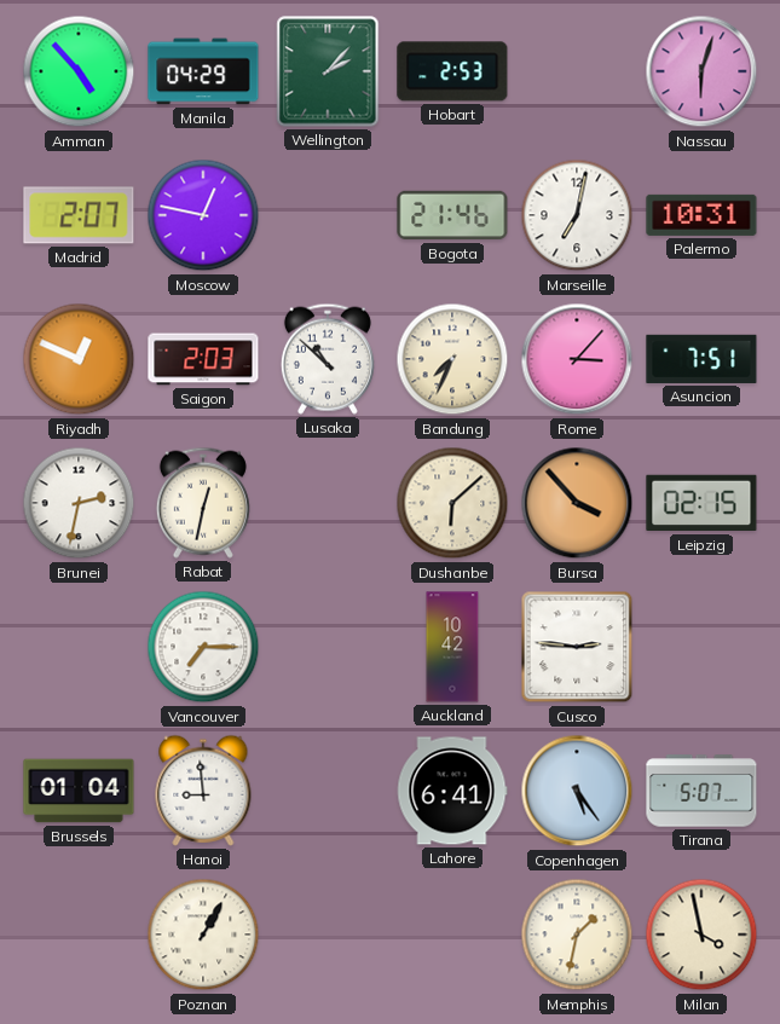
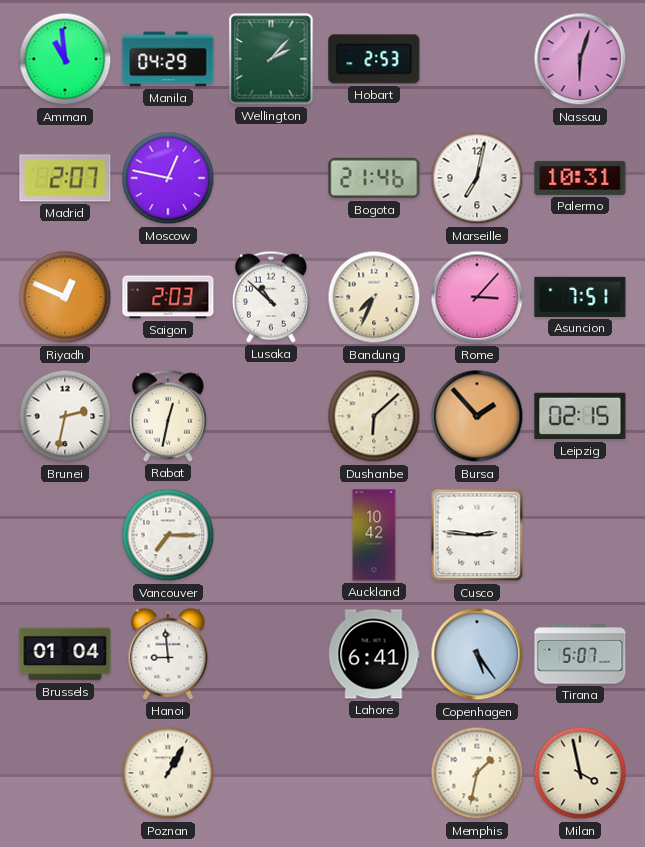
Amman: 4:53 -> 10:59 (65, 59)
Bursa: 3:53 -> 1:53 (477, 416)
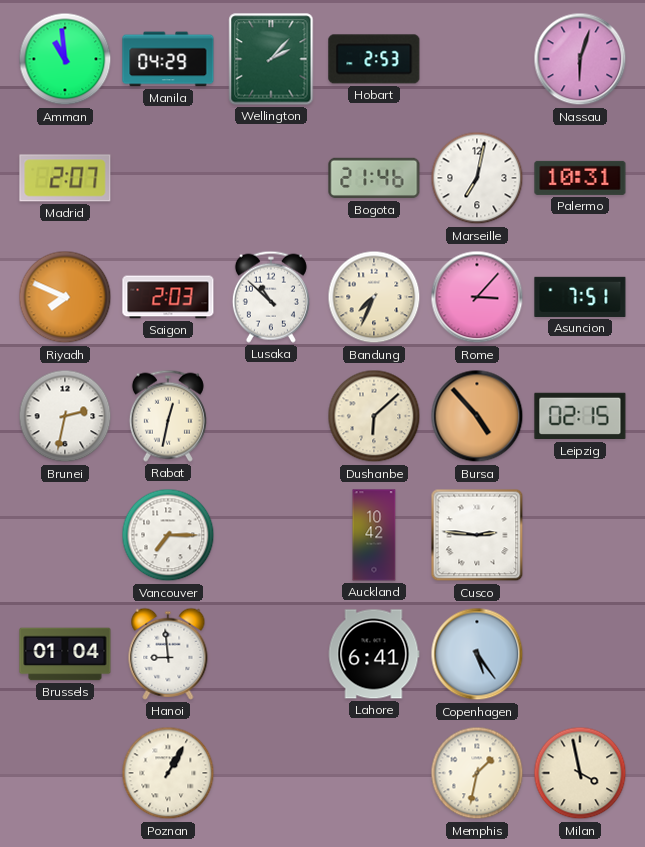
Moscow: 12:47 -> none (168, 178)
Riyadh: 12:49 -> 7:49 (65, 297)
Bursa: 1:53 -> 4:53 (477, 416)
Tirana: 5:07 -> none (580, 654)
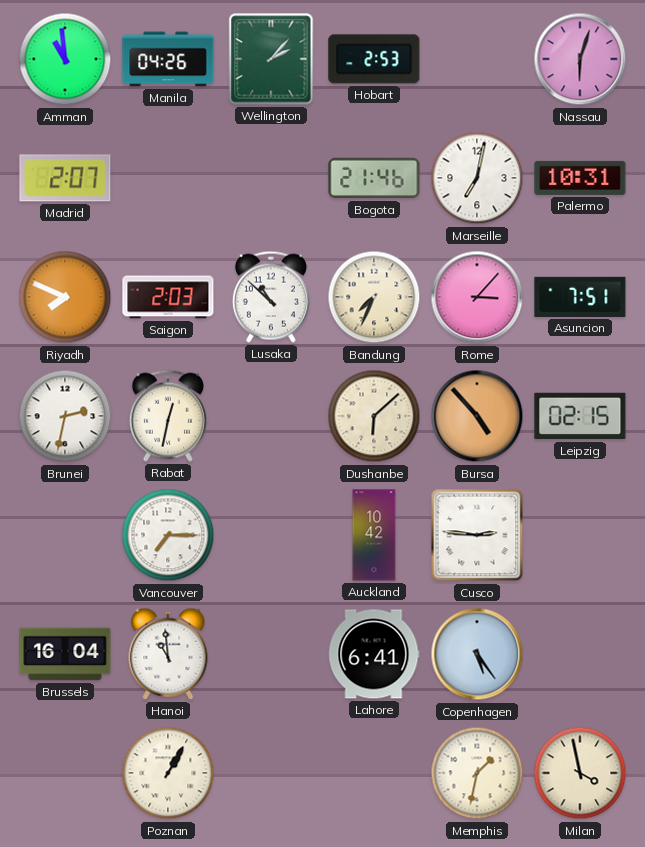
Manila: 04:29 -> 04:26 (168, 59)
Brussels: 01:04 -> 16:04 (65, 654)
Hanoi: 8:59 -> 10:59 (168, 654)
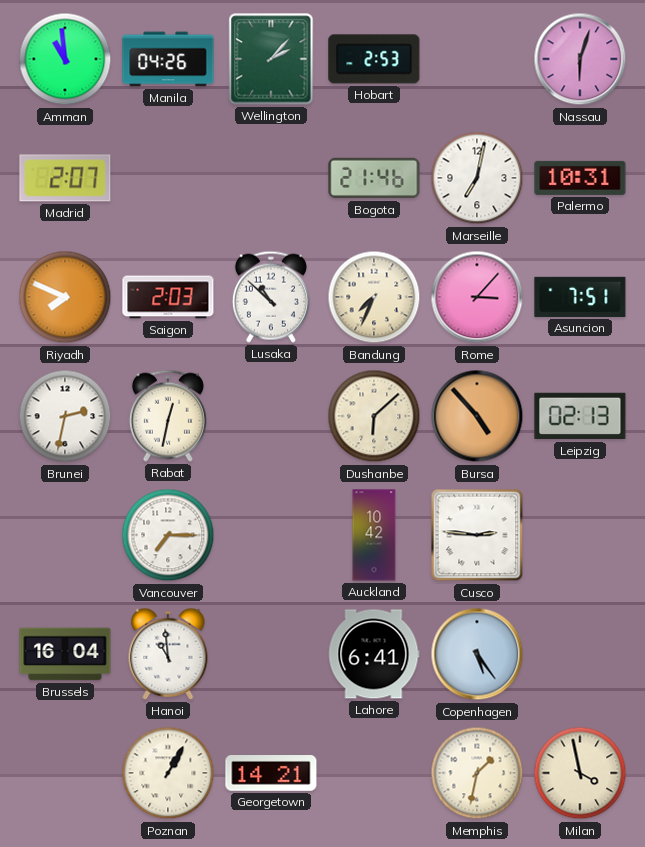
Leipzig: 02:15 -> 02:13 (580, 416)
Georgetown: none -> 14:21 (271, 774)
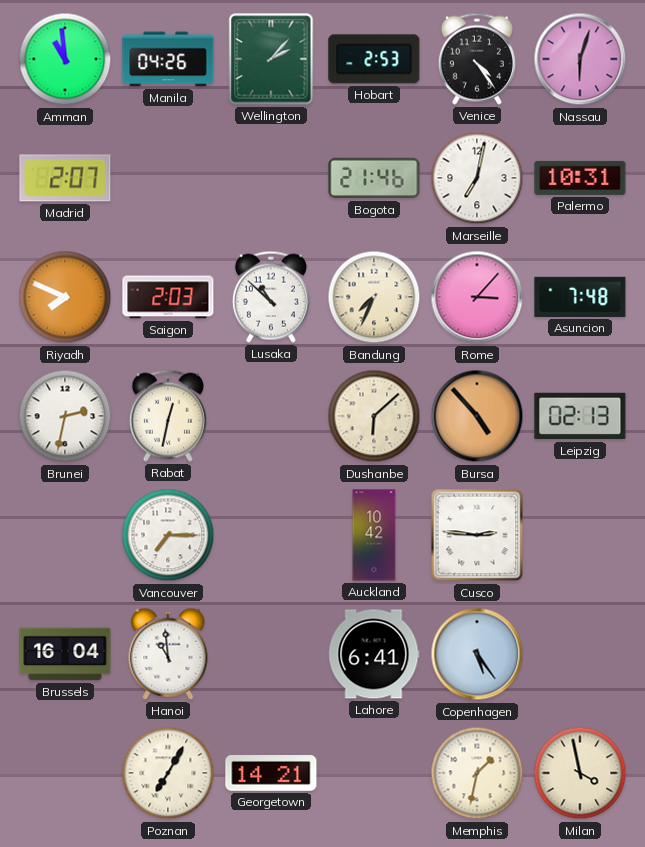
Venice: none -> 4:24 (477, 59)
Asuncion: 7:51 -> 7:48 (580, 297)
Poznan: 1:05 -> 7:05 (168, 773)
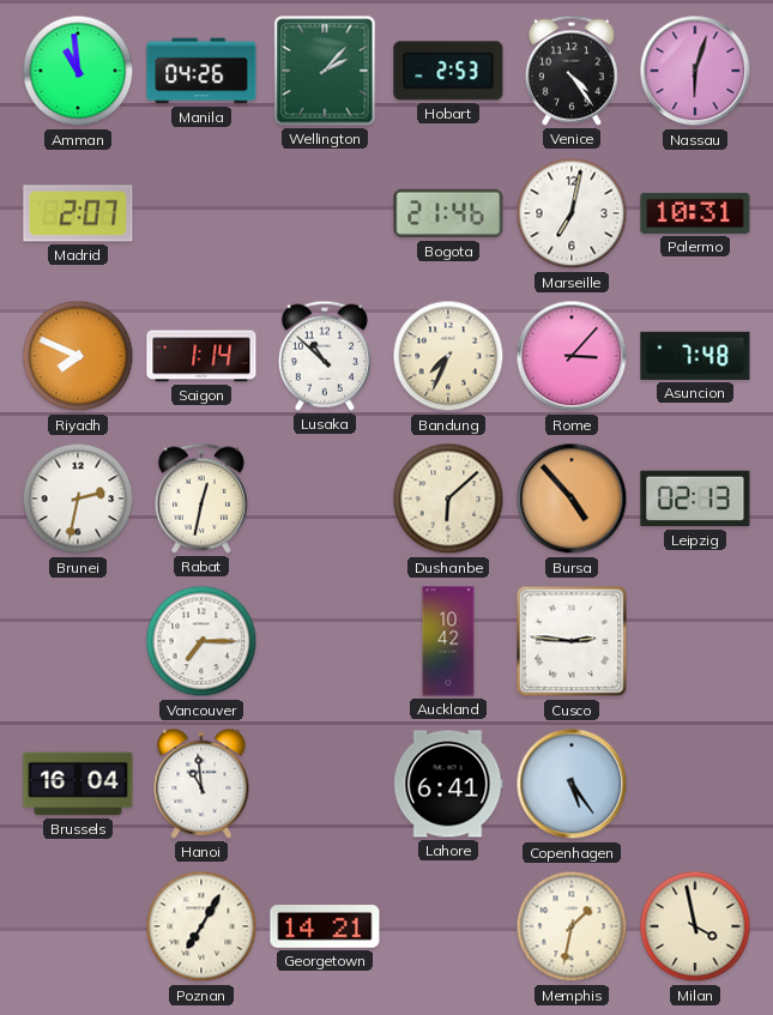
Saigon: 2:03 -> 1:14 (201, 356)
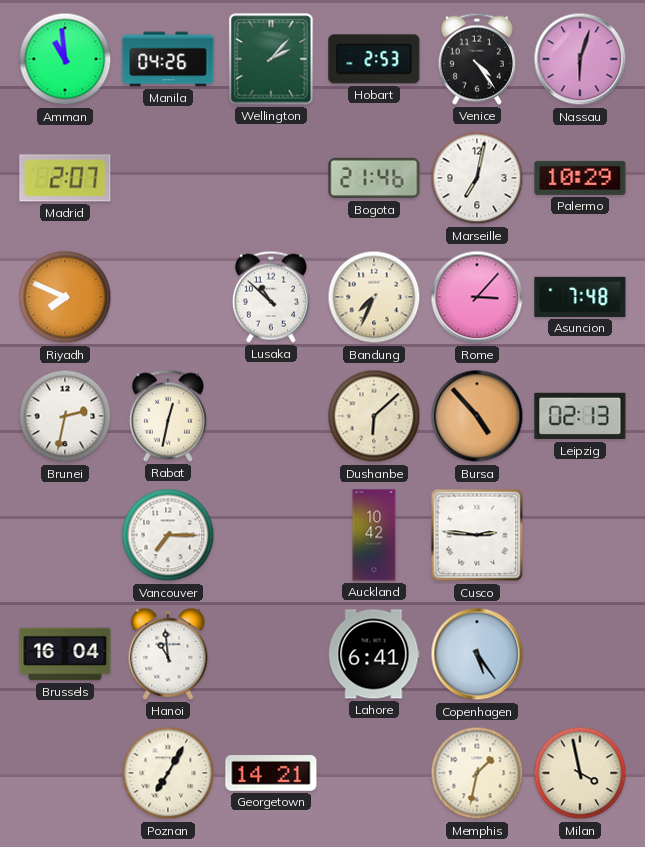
Palermo: 10:31 -> 10:29 (580, 178)
Saigon: 1:14 -> none (201, 356)
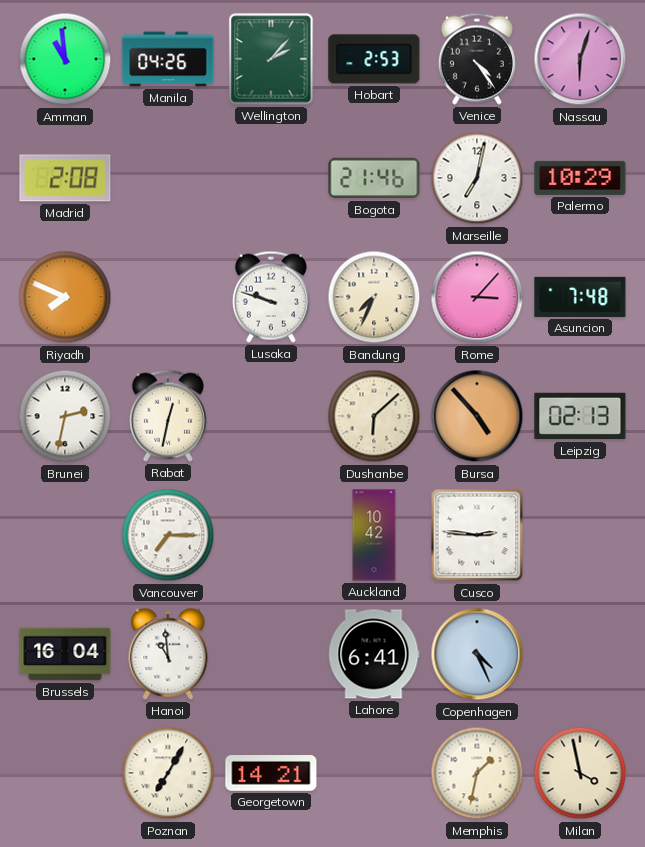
Madrid: 2:07 -> 2:08 (65, 178)
Lusaka: 10:52 -> 9:48 (271, 297)
Copenhagen: 5:24 -> 4:26 (477, 654)
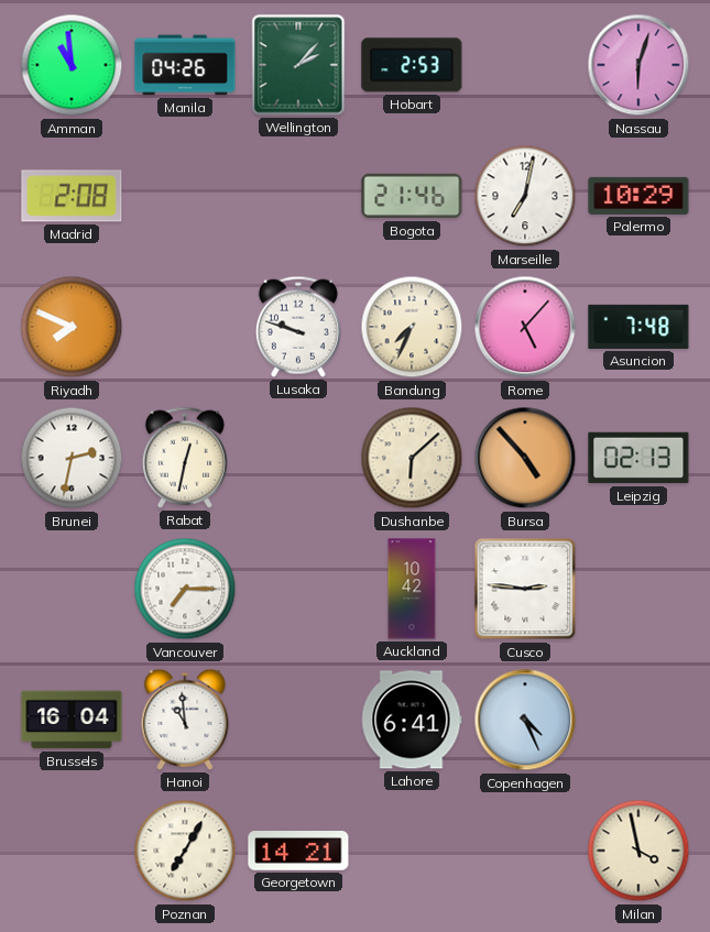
Venice: 4:24 -> none (477, 59)
Rome: 3:07 -> 5:07 (525, 327)
Memphis: 1:32 -> none (477, 773)
